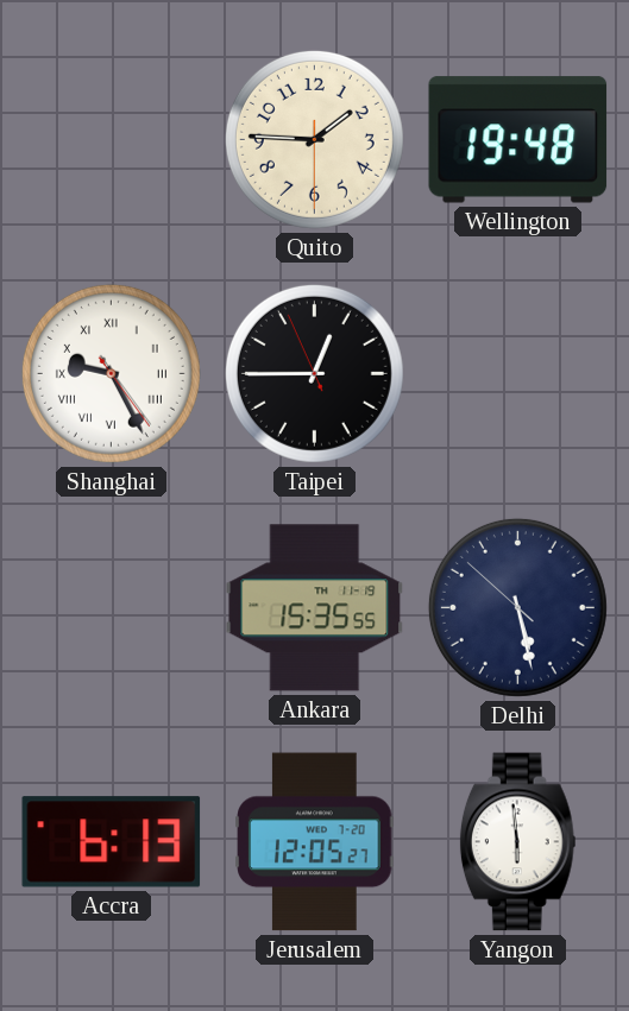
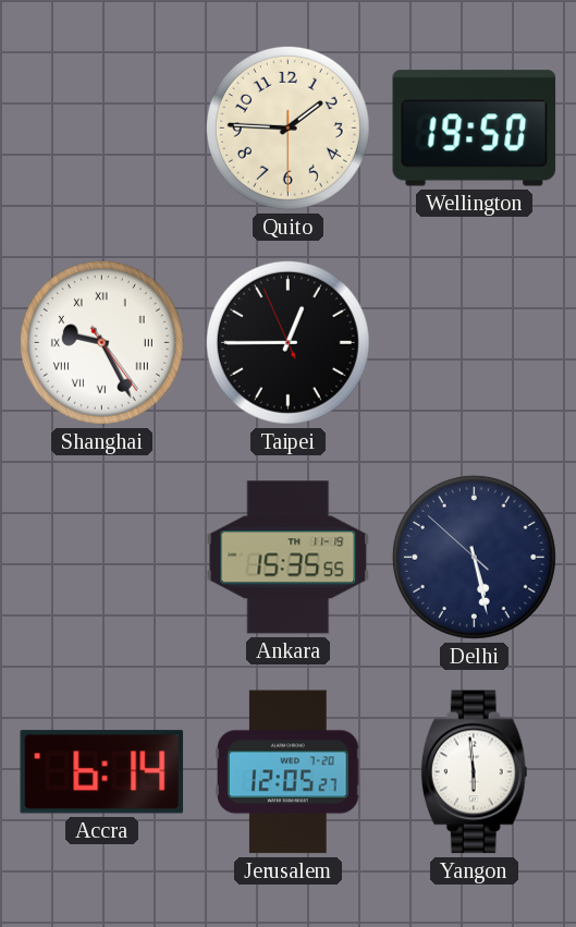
Wellington: 19:48 -> 19:50 (475, 129)
Accra: 6:13 -> 6:14 (102, 772)
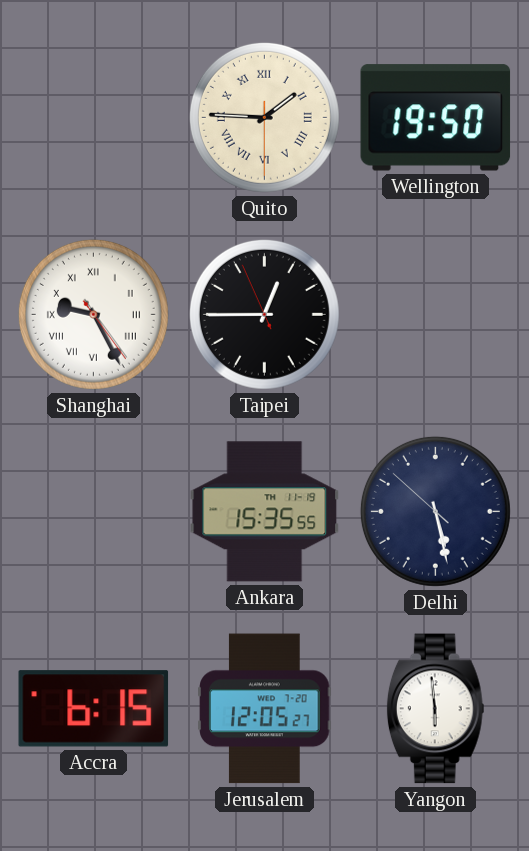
Quito numerals: Arabic -> Roman (264, 117)
Accra: 6:14 -> 6:15 (94, 709)
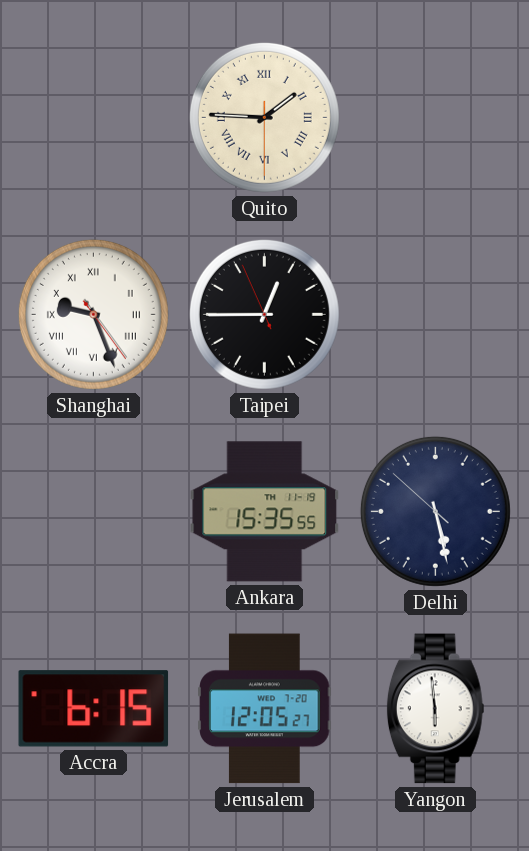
Wellington: 19:50 -> none (436, 118)
Shanghai: 9:25 -> 9:26 (93, 314)
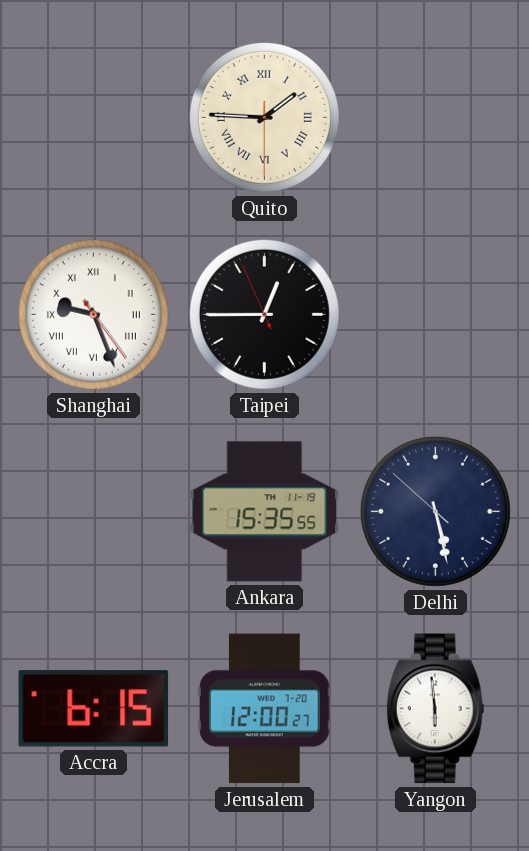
Jerusalem: 12:05 -> 12:00 (265, 709)
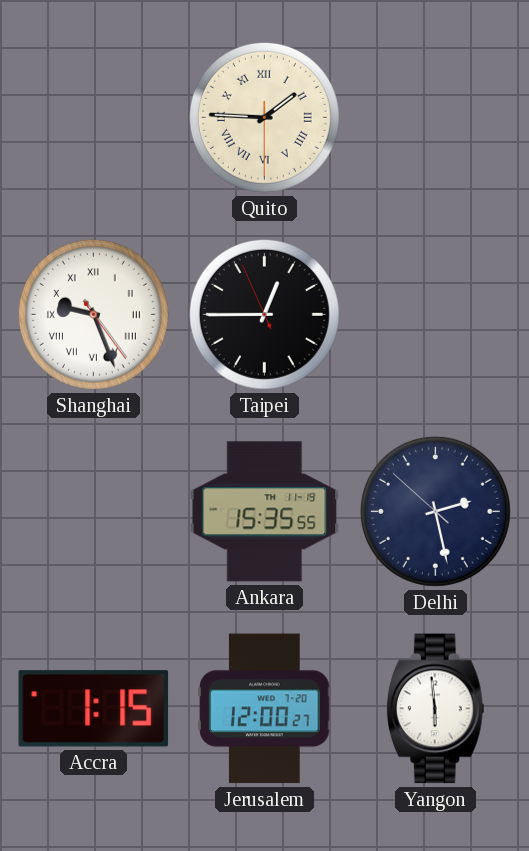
Delhi: 5:27 -> 2:27 (435, 511)
Accra: 6:15 -> 1:15 (94, 709)
